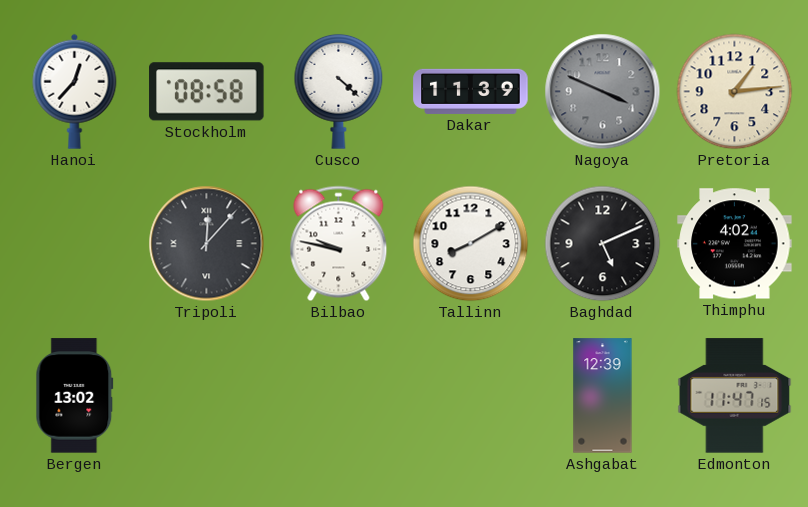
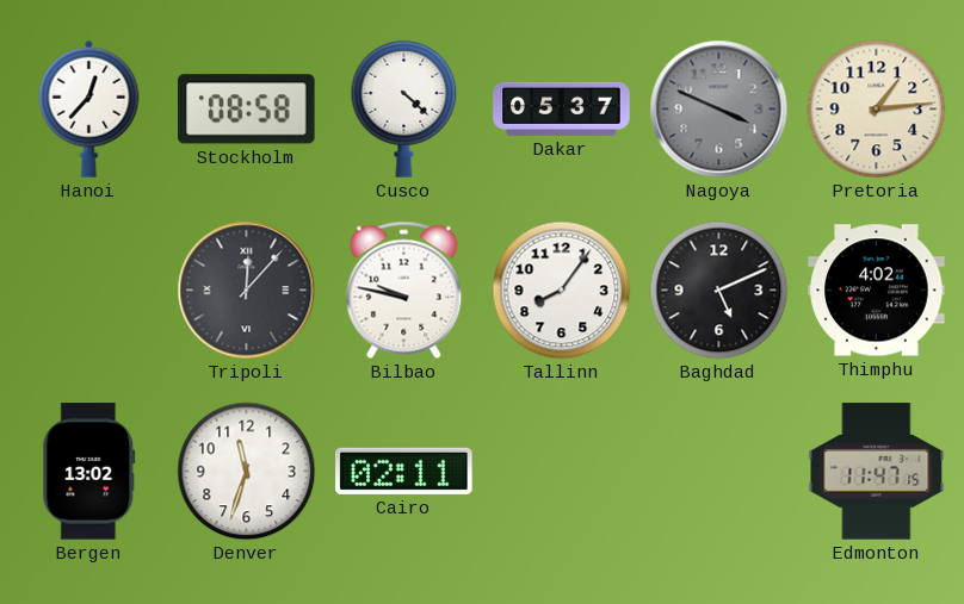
Dakar: 11:39 -> 05:37 (562, 108)
Tallinn: 8:10 -> 8:06 (562, 291)
Denver: none -> 11:33 (247, 472)
Cairo: none -> 02:11 (404, 471)
Ashgabat: 12:39 -> none (603, 396)
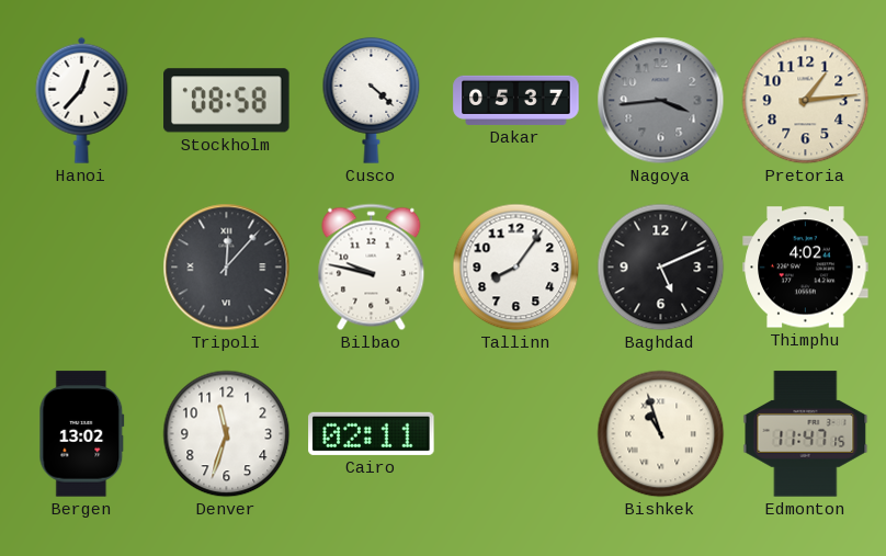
Nagoya: 3:49 -> 3:44 (661, 101)
Bishkek: none -> 10:57 (661, 434)
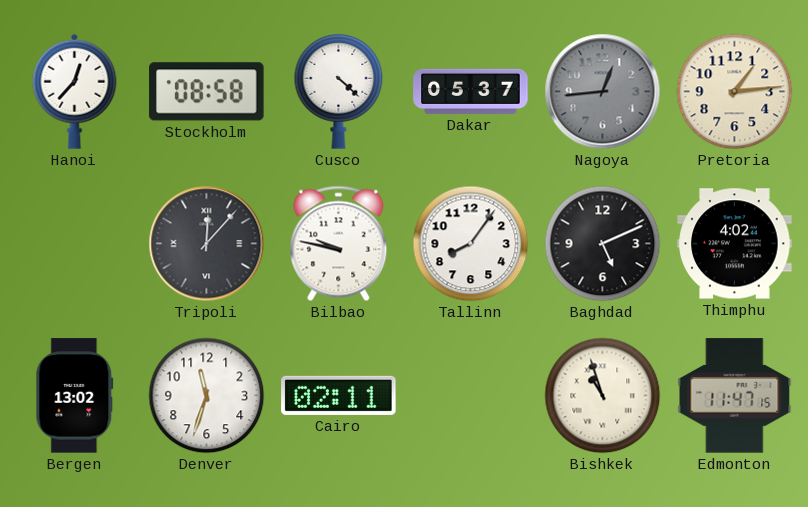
Nagoya: 3:44 -> 12:44 (603, 92)
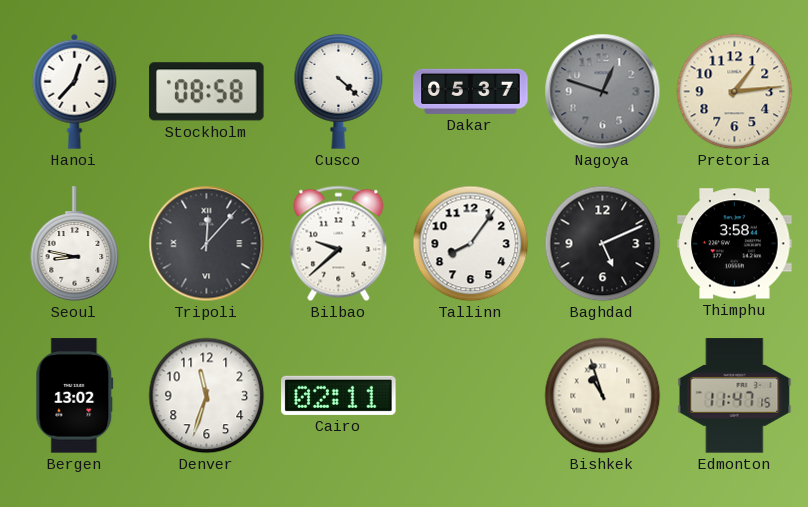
Nagoya: 12:44 -> 12:48 (603, 92)
Seoul: none -> 8:47 (75, 244)
Bilbao: 9:47 -> 9:38 (339, 244)
Thimphu: 4:02 -> 3:58 (735, 244)
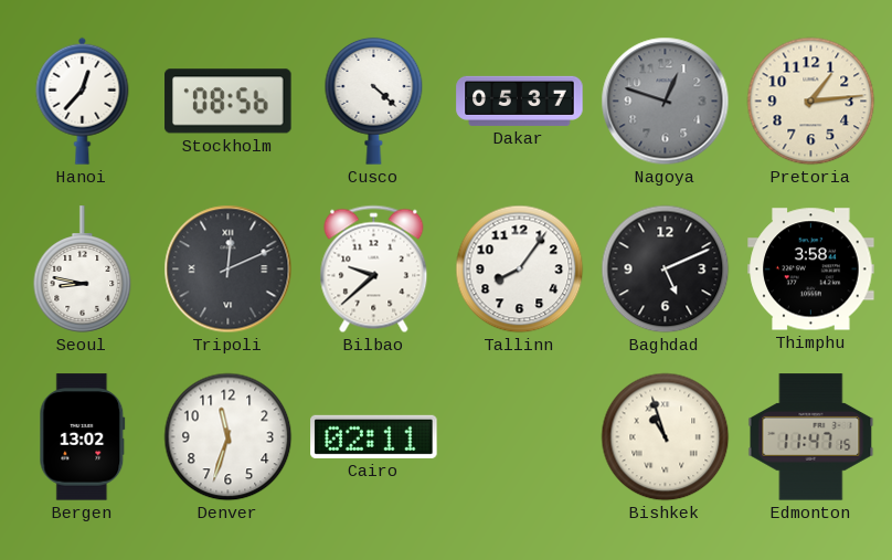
Stockholm: 08:58 -> 08:56 (229, 102)
Tripoli: 12:07 -> 12:11 (229, 270)
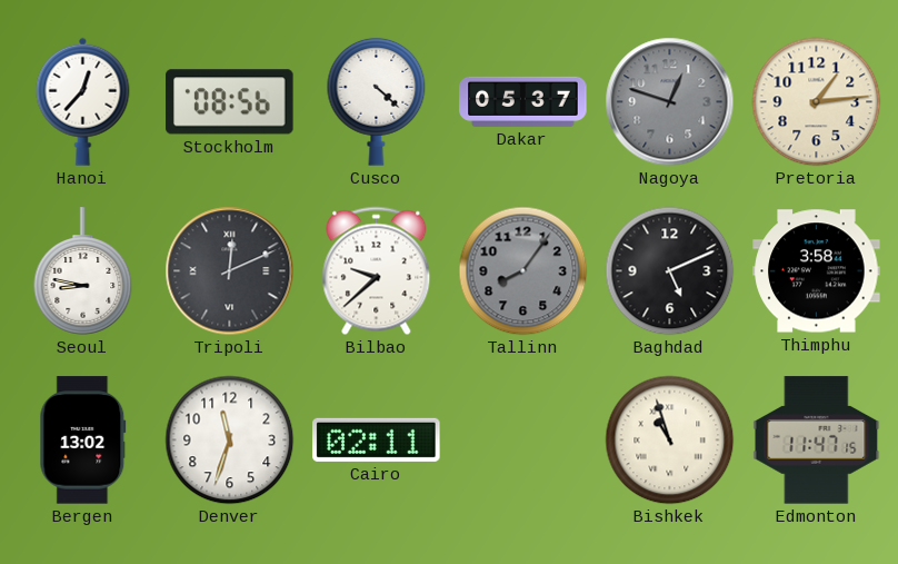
Tallinn dial: white -> grey (523, 271)
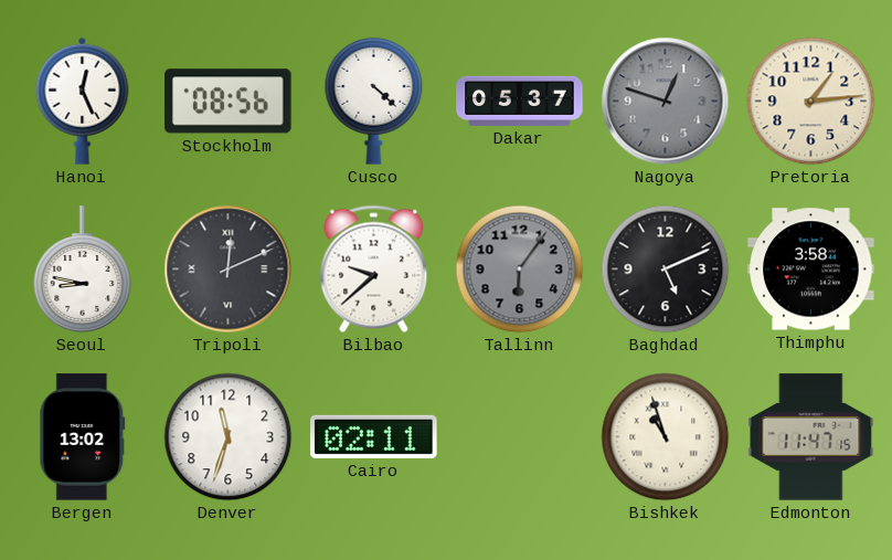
Hanoi: 12:37 -> 12:26 (83, 101)
Tallinn: 8:06 -> 6:06 (520, 270)
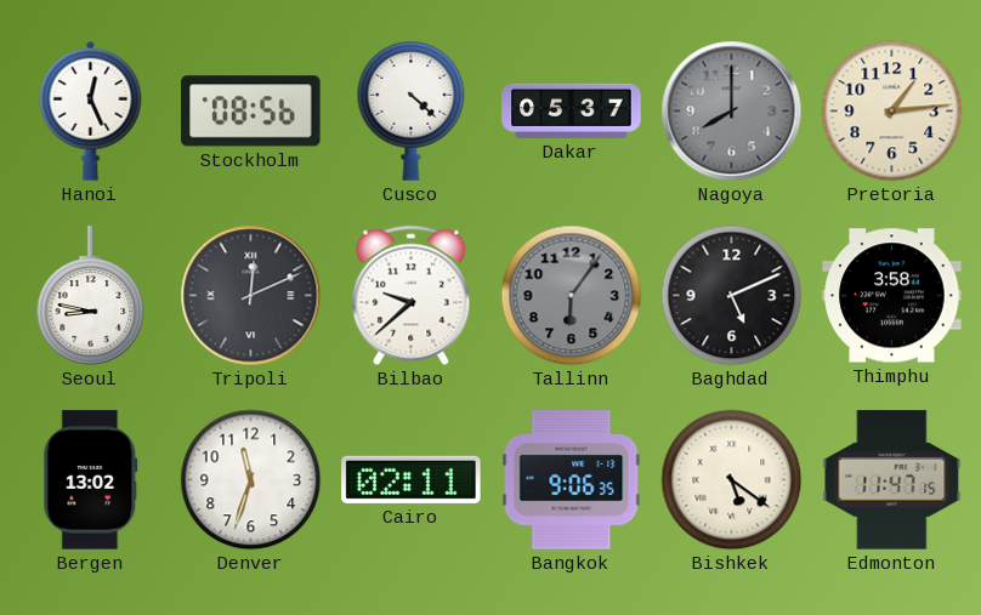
Nagoya: 12:48 -> 8:00 (732, 112)
Bangkok: none -> 9:06 (572, 480)
Bishkek: 10:57 -> 5:21 (732, 480)
